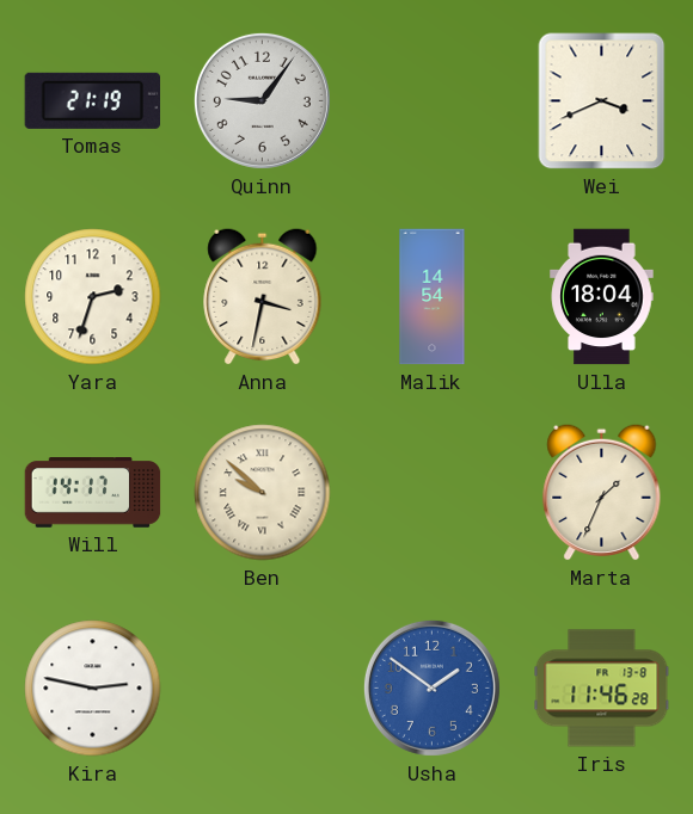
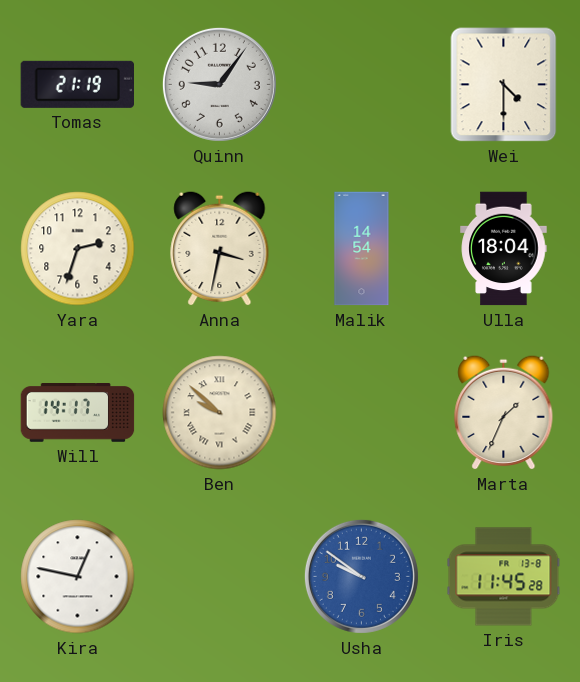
Wei: 3:41 -> 4:30 (504, 85)
Kira: 2:47 -> 12:47 (78, 577)
Usha: 1:51 -> 9:51 (361, 576)
Iris: 11:46 -> 11:45 (504, 577)
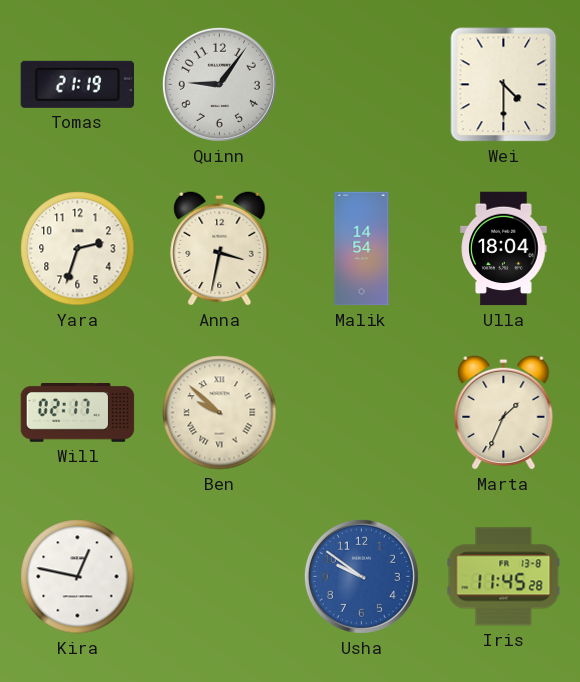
Will: 14:17 -> 02:17 (78, 413)
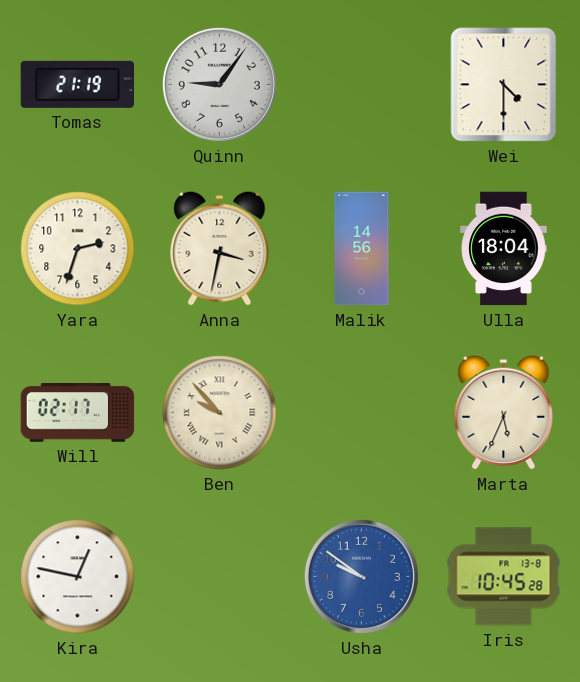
Malik: 14:54 -> 14:56 (362, 249)
Ben: 9:52 -> 9:53 (220, 413)
Marta: 1:34 -> 5:34 (504, 412)
Iris: 11:45 -> 10:45 (504, 577)
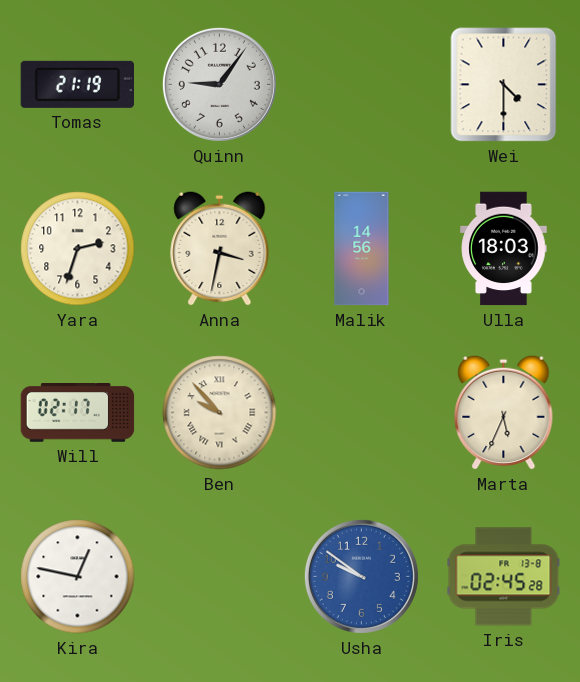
Ulla: 18:04 -> 18:03 (504, 249)
Iris: 10:45 -> 02:45 (504, 577)
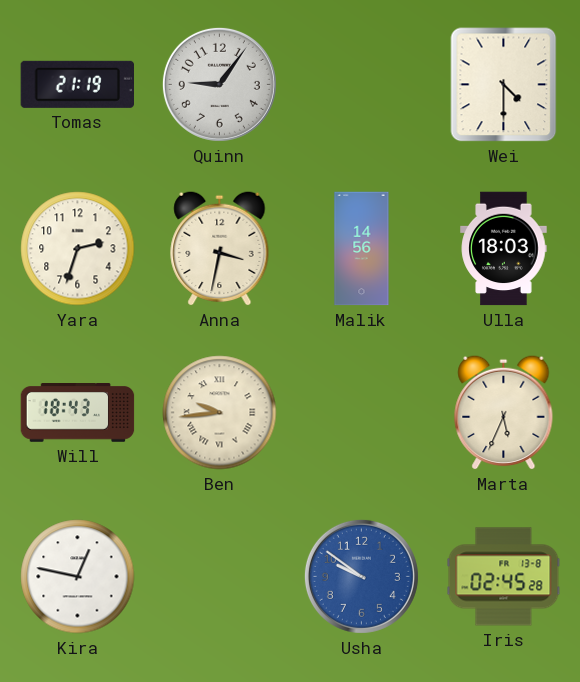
Will: 02:17 -> 18:43 (78, 413)
Ben: 9:53 -> 9:44 (220, 413)
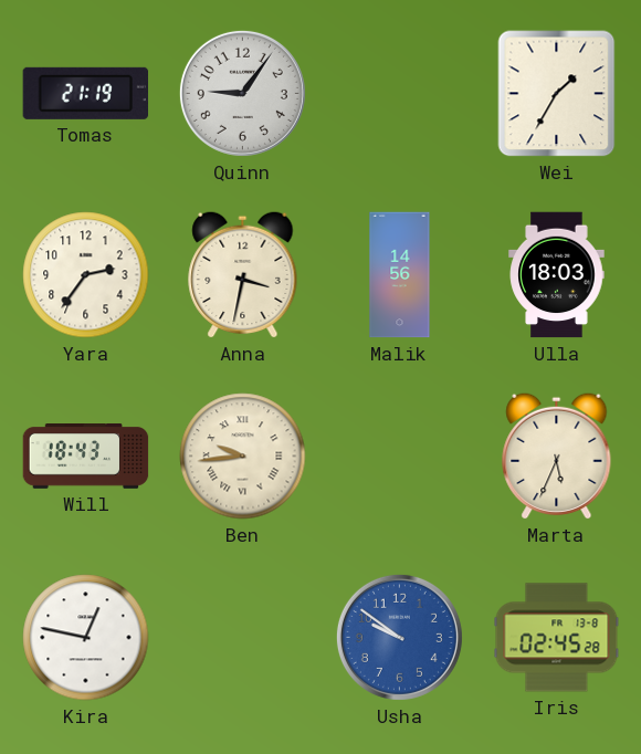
Wei: 4:30 -> 1:35 (557, 94)
Yara: 2:33 -> 2:36 (86, 275)
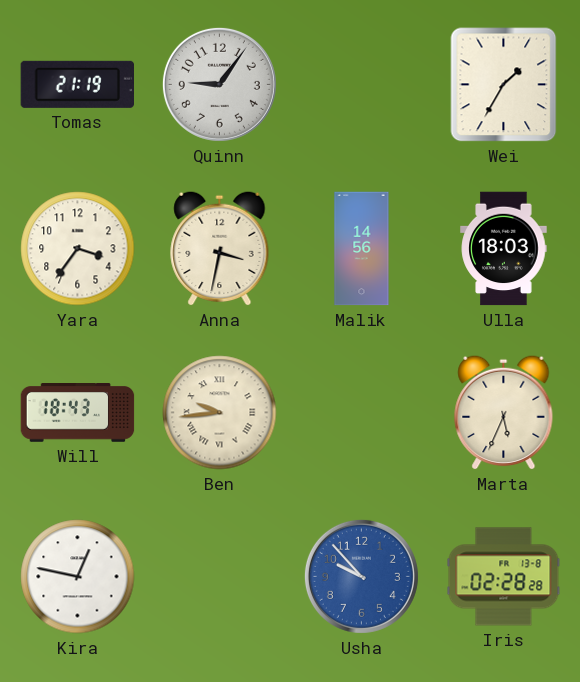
Yara: 2:36 -> 3:36 (78, 249)
Usha: 9:51 -> 9:53 (361, 576)
Iris: 02:45 -> 02:28 (504, 577)
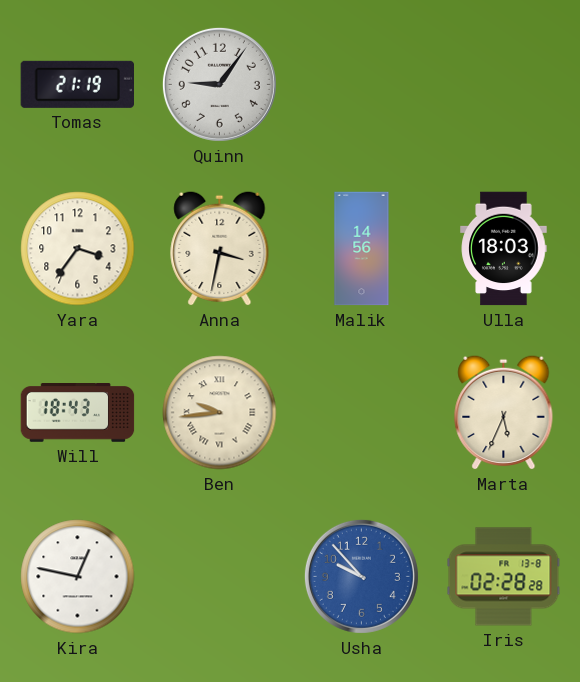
Wei: 1:35 -> none (504, 85)
